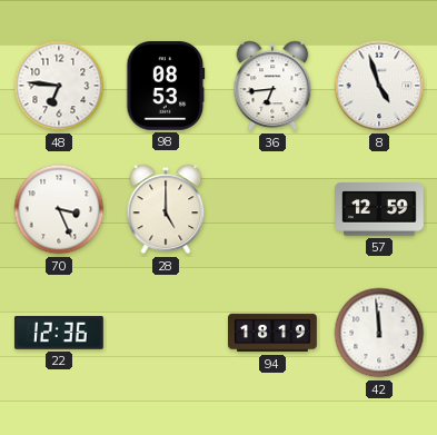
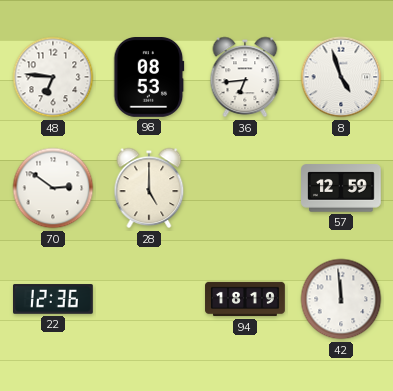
70: 3:26 -> 2:51 (53, 188)
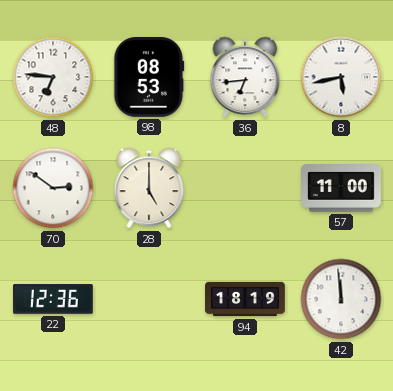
8: 4:57 -> 5:43 (341, 77)
57: 12:59 -> 11:00 (342, 188)
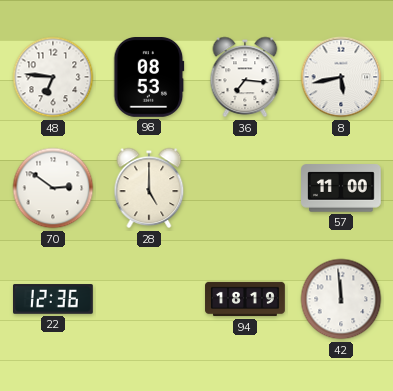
36: 6:44 -> 7:16 (245, 77)
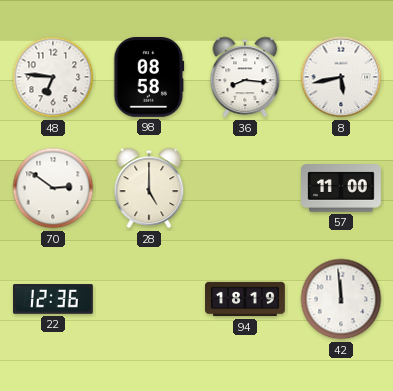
98: 08:53 -> 08:58 (149, 78)
36: 7:16 -> 8:16 (245, 77)
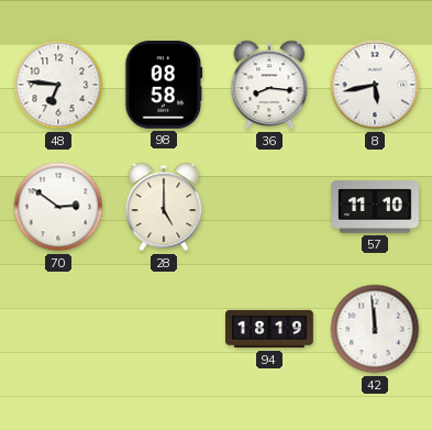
57: 11:00 -> 11:10 (376, 207)
22: 12:36 -> none (54, 299)
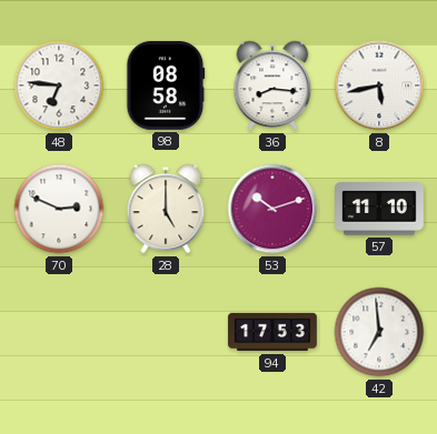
70: 2:51 -> 2:49 (59, 209)
53: none -> 10:12 (272, 209)
94: 18:19 -> 17:53 (272, 332)
42: 11:59 -> 6:59 (379, 332)
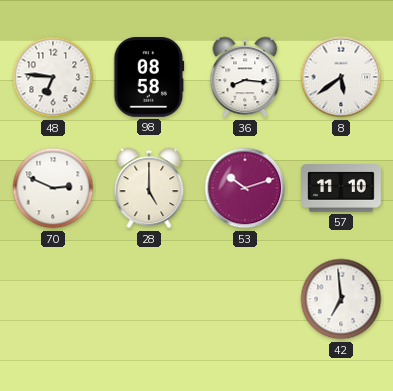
8: 5:43 -> 5:39 (341, 77)
94: 17:53 -> none (272, 332)
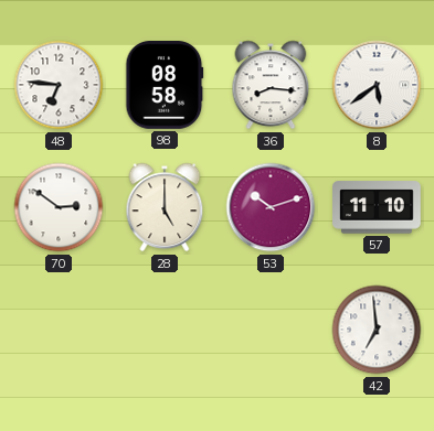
70: 2:49 -> 2:51 (59, 207)
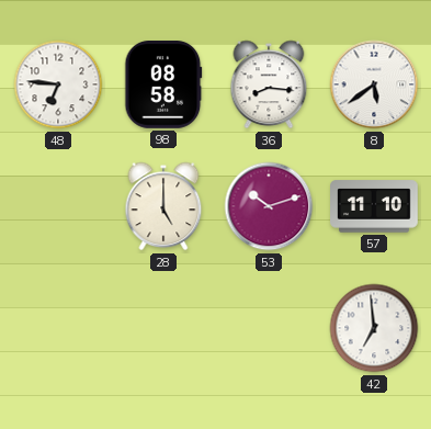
70: 2:51 -> none (59, 207)
